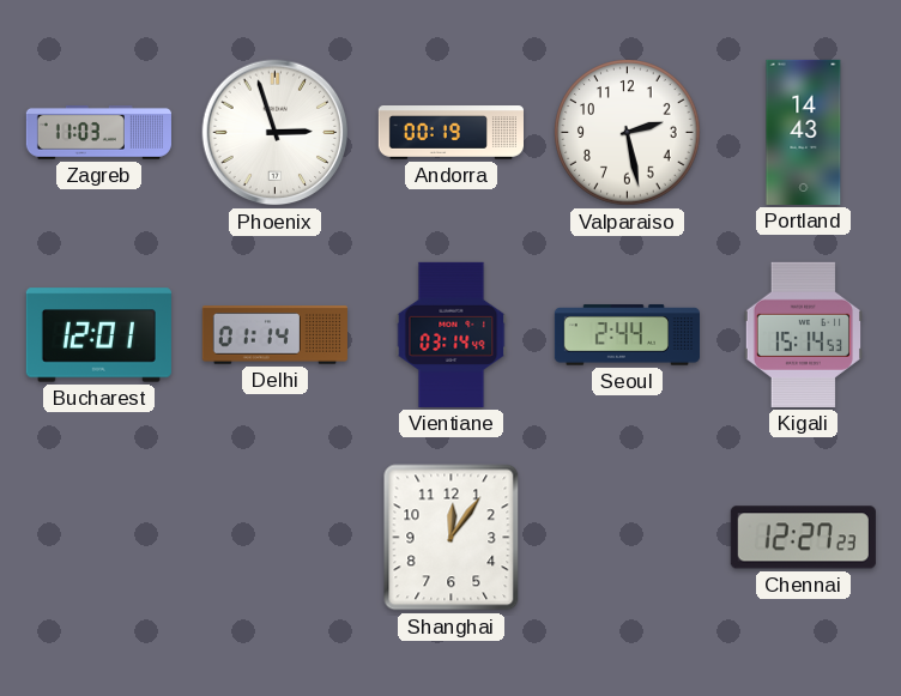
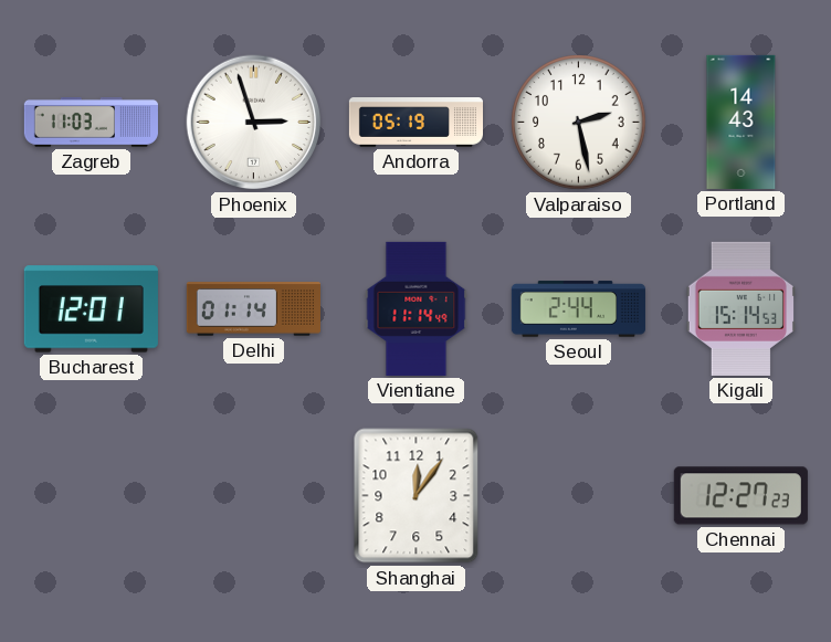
Andorra: 00:19 -> 05:19 (415, 123)
Vientiane: 03:14 -> 11:14 (417, 308)
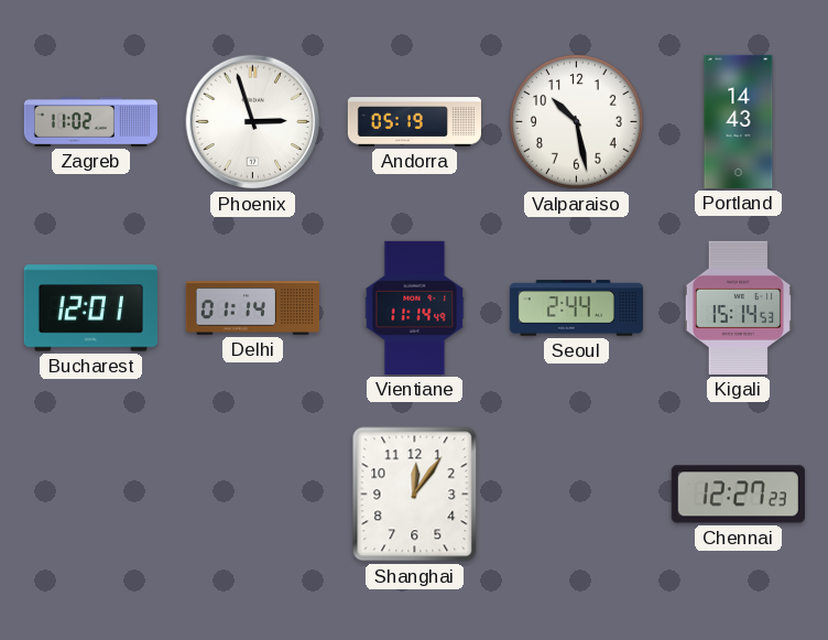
Zagreb: 11:03 -> 11:02 (90, 122)
Valparaiso: 2:28 -> 10:28 (577, 122)
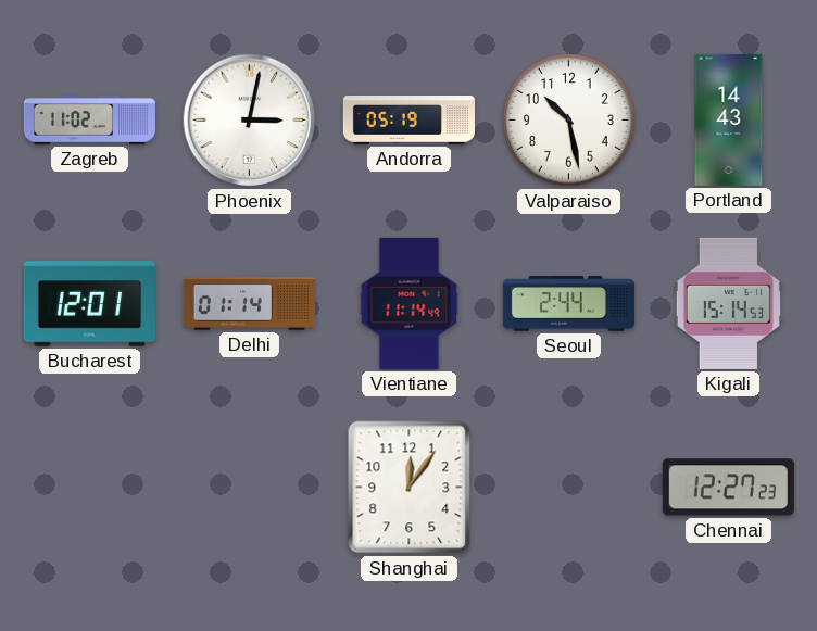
Phoenix: 2:57 -> 3:02 (250, 121)
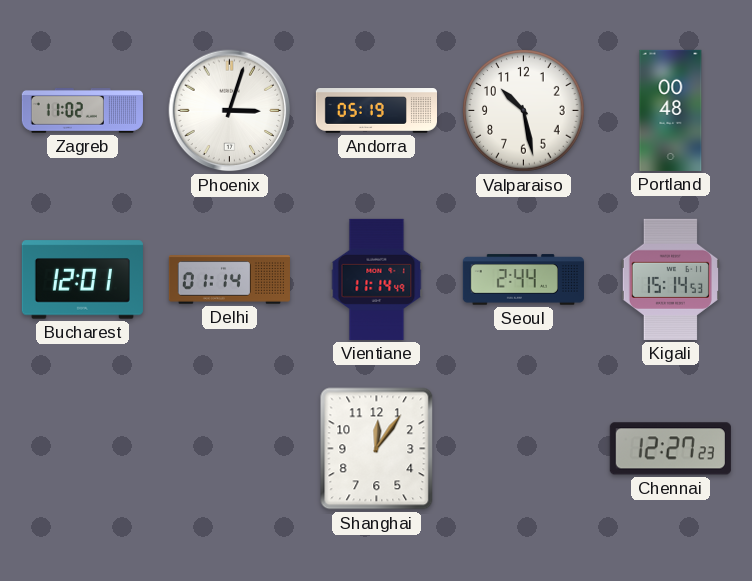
Phoenix: 3:02 -> 3:03 (230, 111)
Portland: 14:43 -> 00:48 (671, 110)
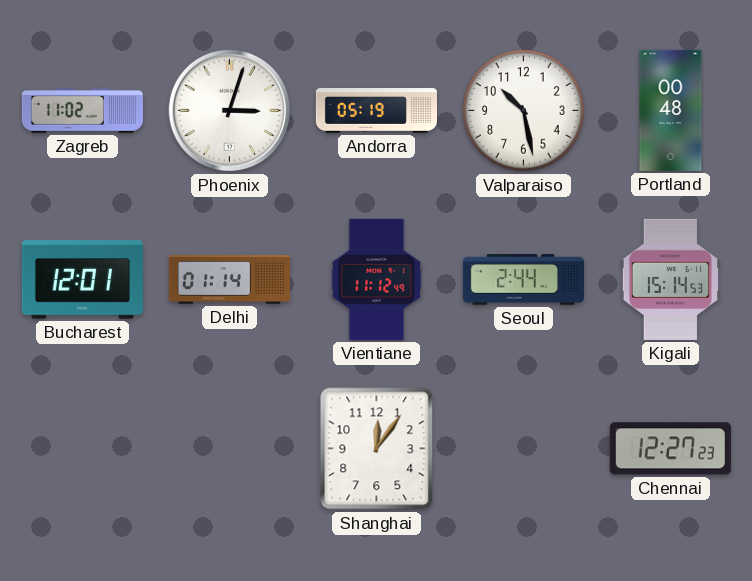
Vientiane: 11:14 -> 11:12 (377, 279)
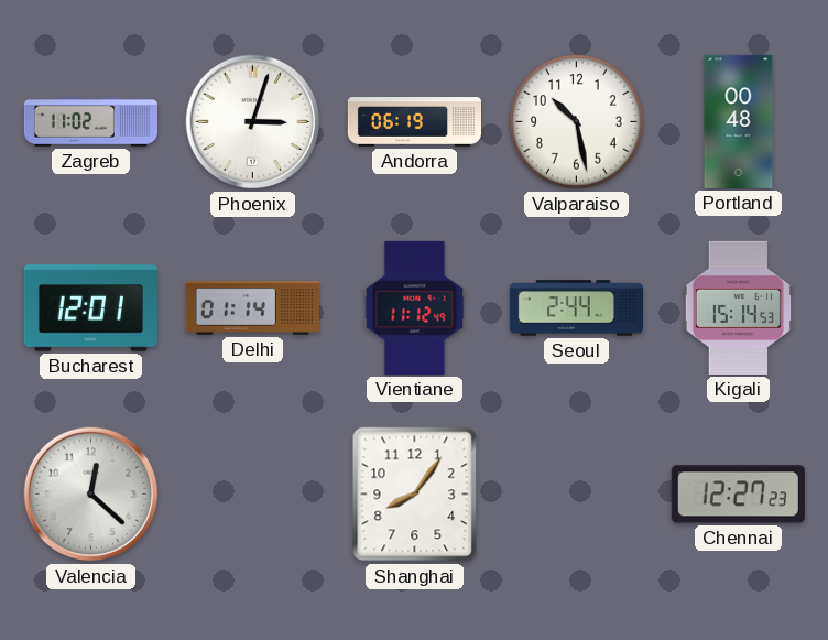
Andorra: 05:19 -> 06:19 (414, 122)
Valencia: none -> 12:22 (91, 495)
Shanghai: 12:06 -> 8:06 (415, 495)
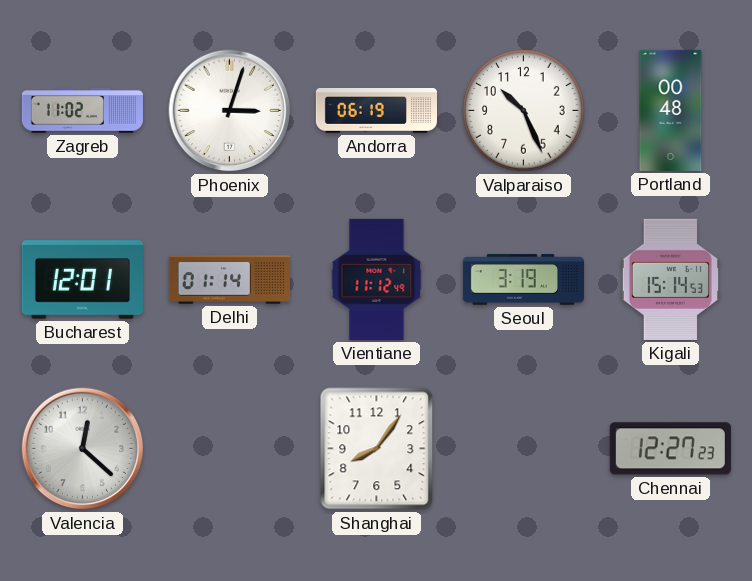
Valparaiso: 10:28 -> 10:26 (524, 111)
Seoul: 2:44 -> 3:19 (523, 280)
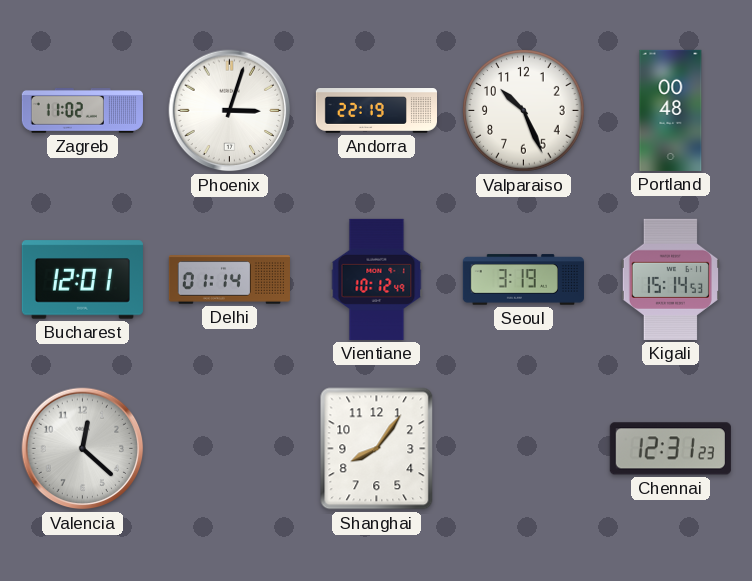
Andorra: 06:19 -> 22:19 (376, 111)
Vientiane: 11:12 -> 10:12 (377, 279)
Chennai: 12:27 -> 12:31 (670, 449)
